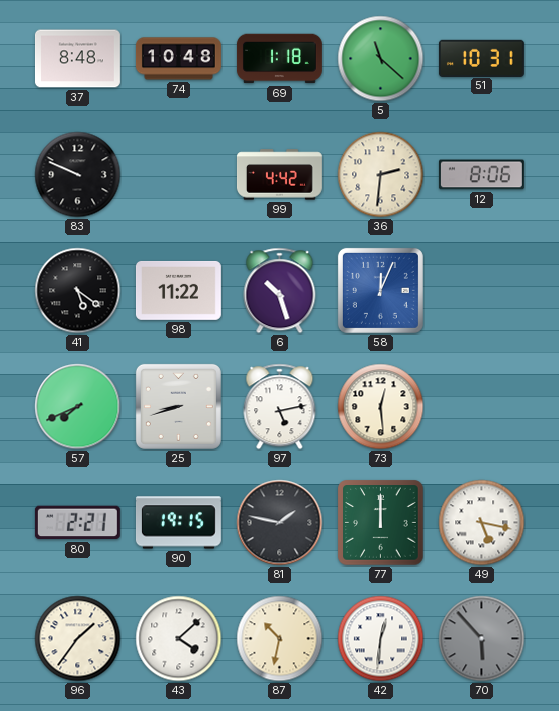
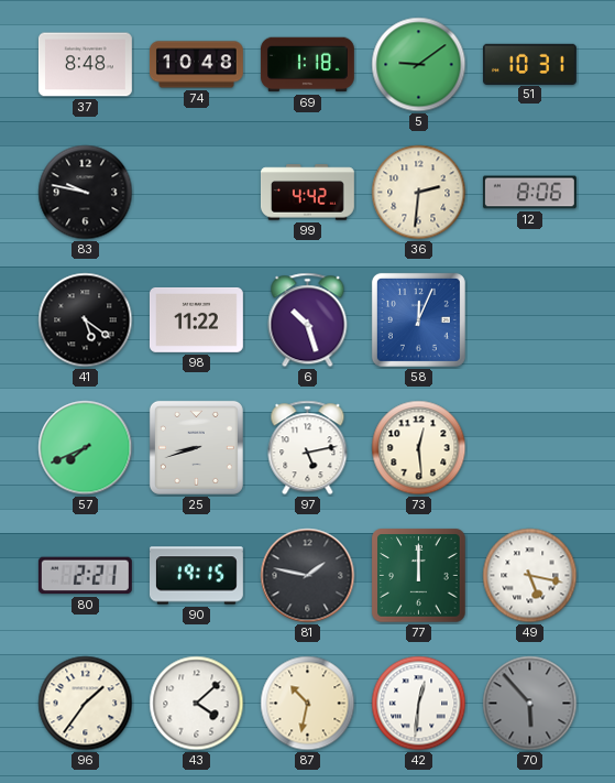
5: 11:22 -> 9:09 (419, 65)
83: 9:49 -> 9:47 (86, 193)
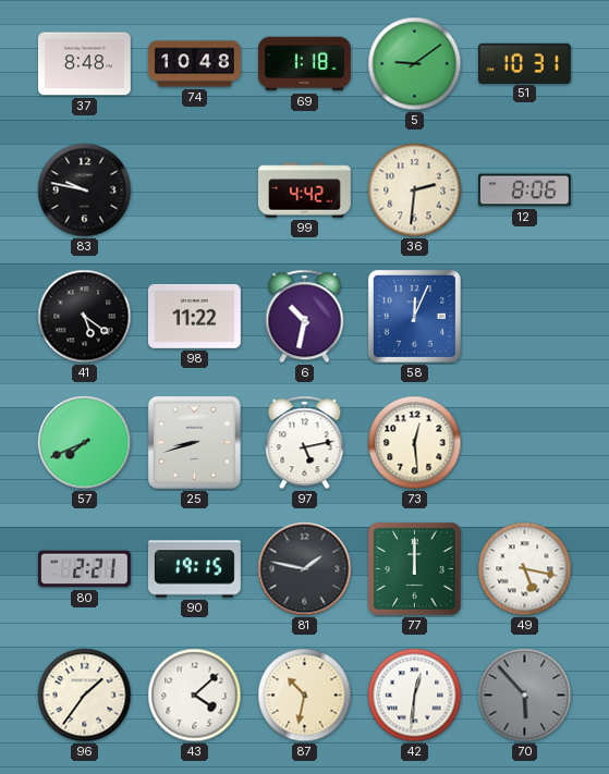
6: 10:27 -> 10:32 (305, 317)
